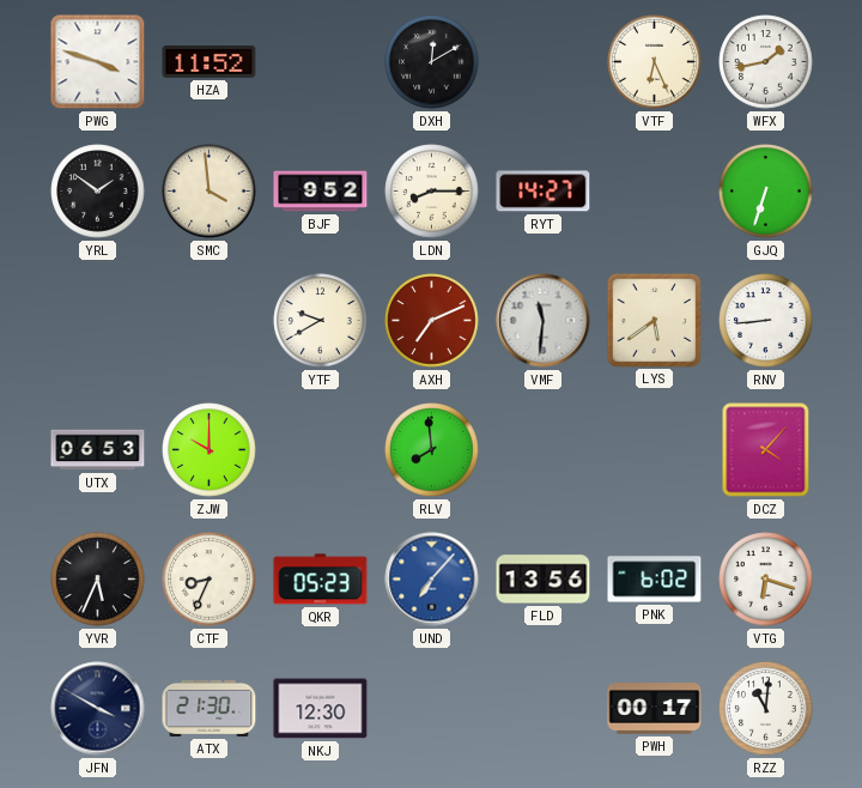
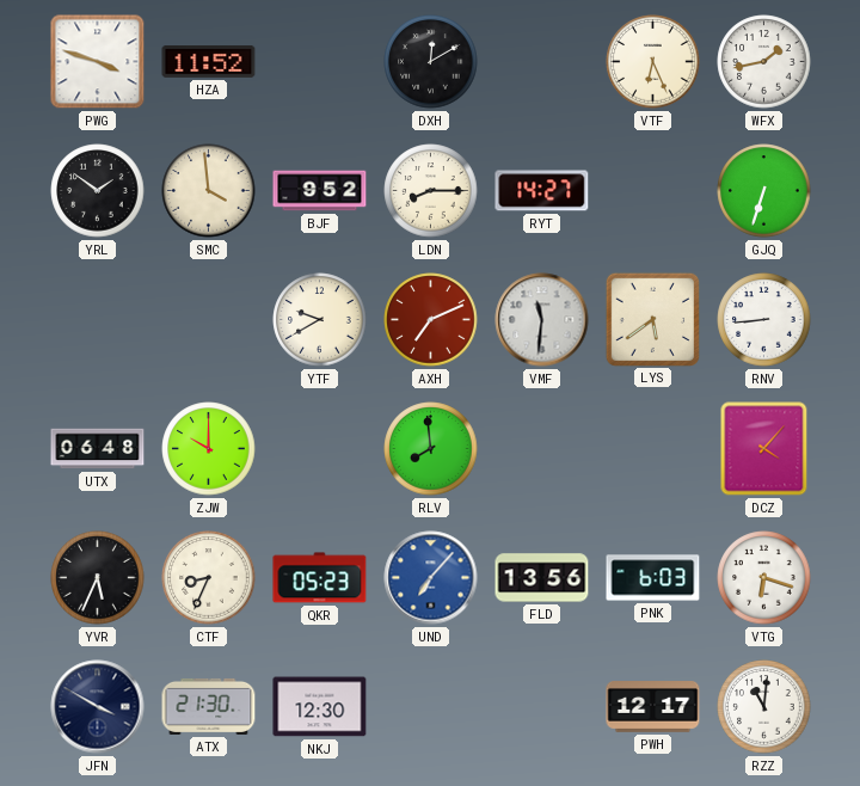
UTX: 06:53 -> 06:48 (98, 449)
PNK: 6:02 -> 6:03 (653, 578)
PWH: 00:17 -> 12:17 (653, 707)
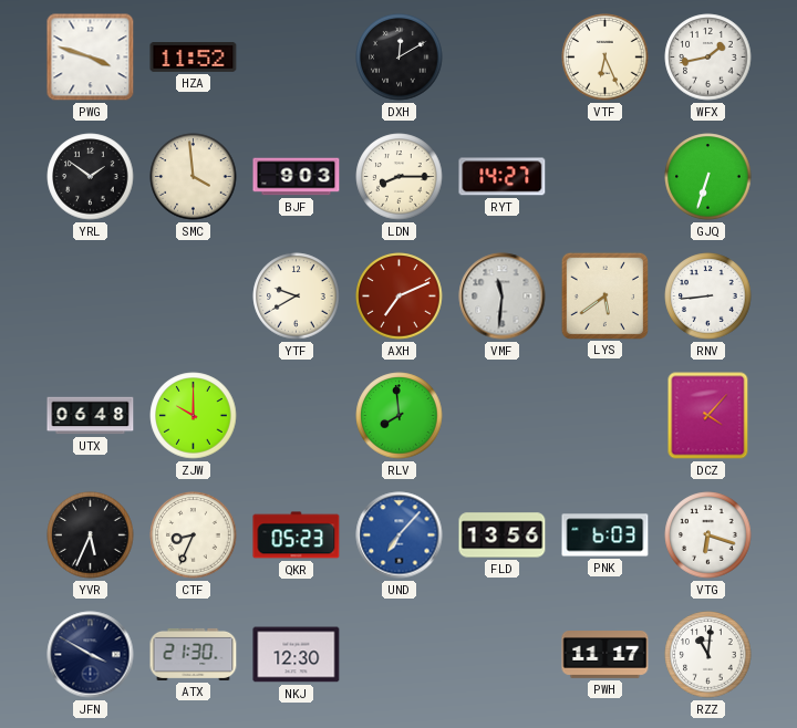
BJF: 9:52 -> 9:03 (297, 177)
PWH: 12:17 -> 11:17 (605, 655)
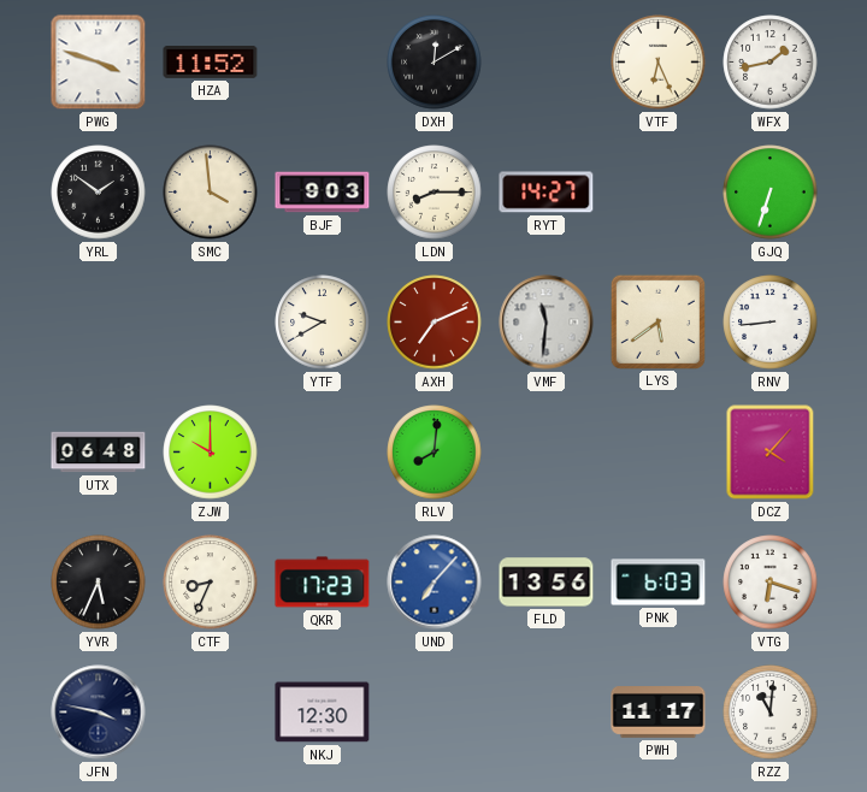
RLV: 7:59 -> 8:01 (435, 453)
QKR: 05:23 -> 17:23 (323, 583)
JFN: 3:50 -> 3:47 (99, 713)
ATX: 21:30 -> none (194, 654)
